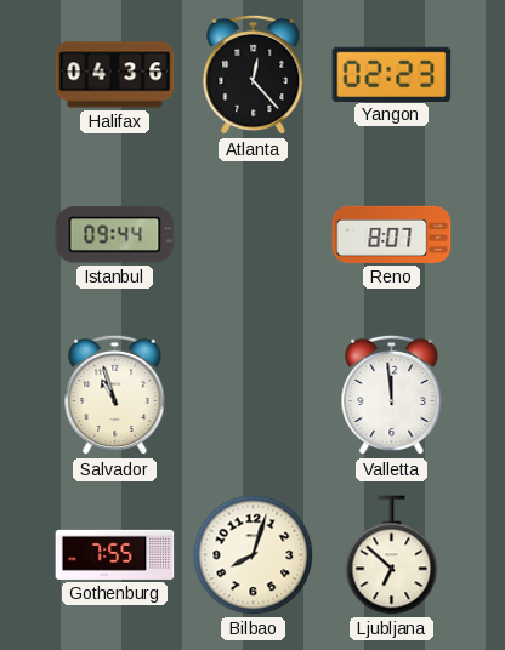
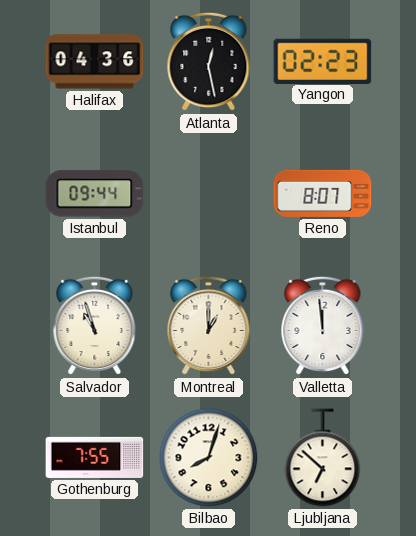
Atlanta: 12:23 -> 12:28 (209, 62)
Montreal: none -> 1:00 (209, 326)
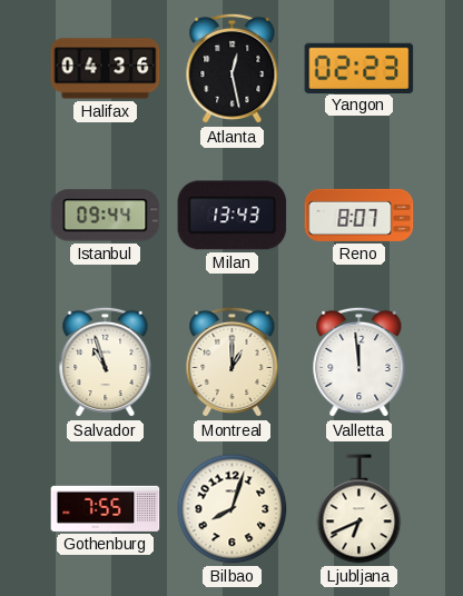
Milan: none -> 13:43 (233, 216)
Ljubljana: 6:52 -> 6:41 (359, 509)
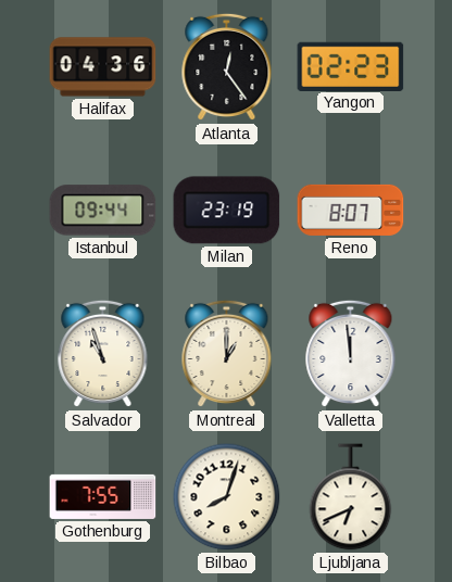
Atlanta: 12:28 -> 12:24 (227, 67)
Milan: 13:43 -> 23:19 (227, 211)
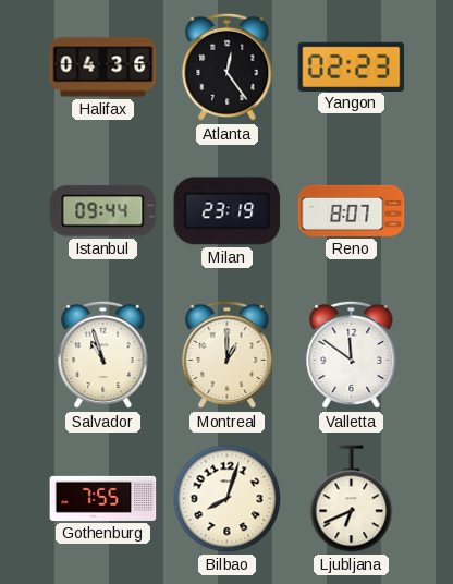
Valletta: 11:59 -> 11:51 (352, 355)
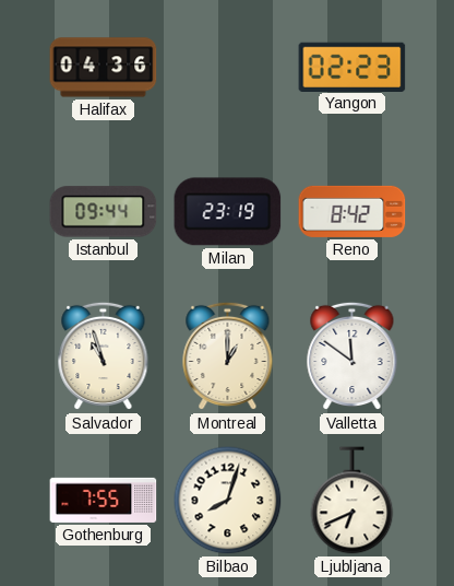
Atlanta: 12:24 -> none (228, 68)
Reno: 8:07 -> 8:42 (353, 211)
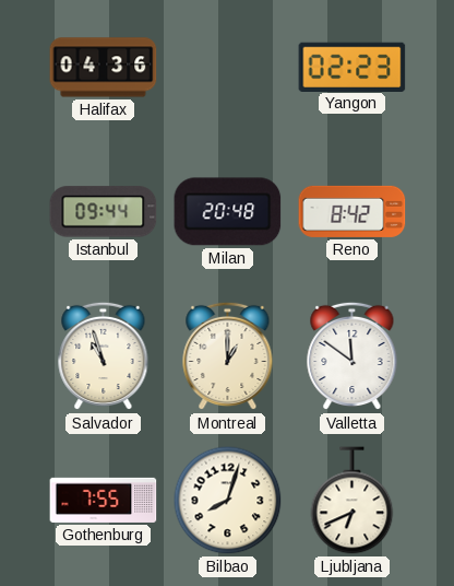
Milan: 23:19 -> 20:48 (228, 212)
